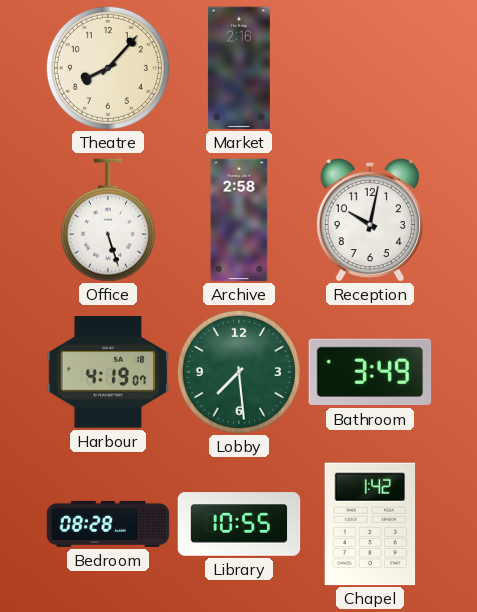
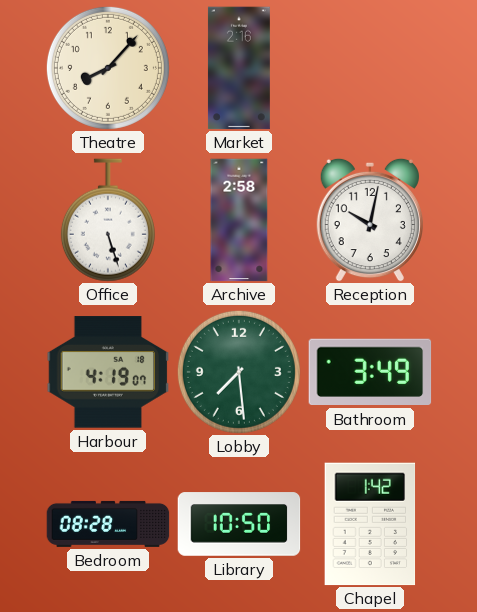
Library: 10:55 -> 10:50 (239, 524)
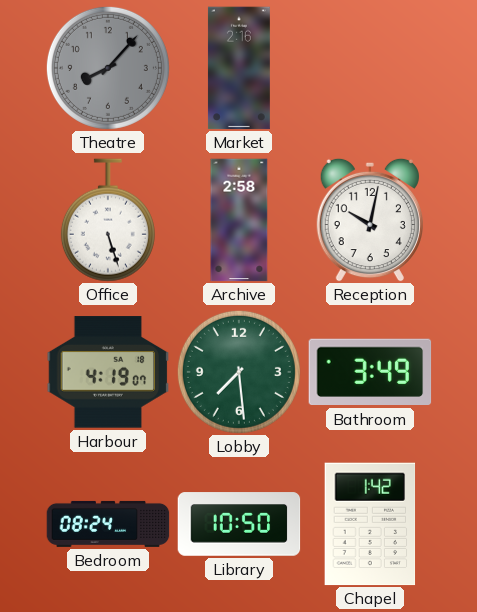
Theatre dial: cream -> grey (108, 68)
Bedroom: 08:28 -> 08:24 (108, 524)
